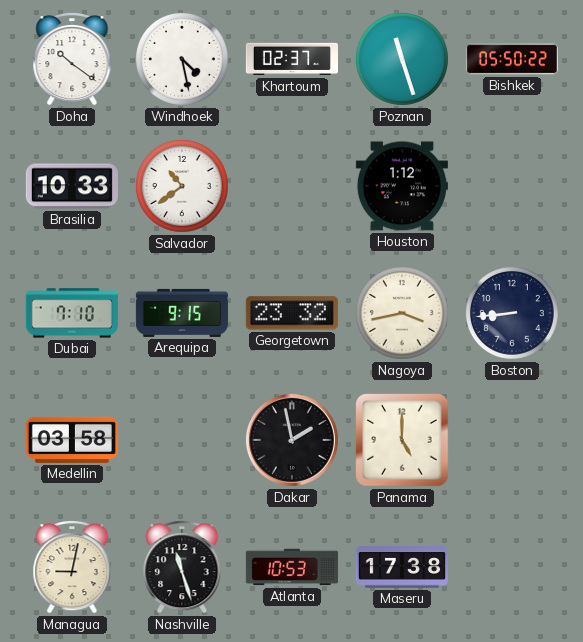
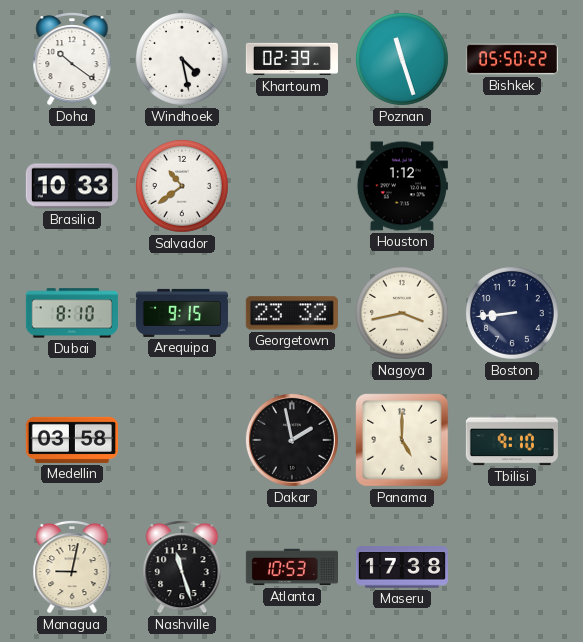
Khartoum: 02:37 -> 02:39 (292, 59)
Dubai: 7:10 -> 8:10 (72, 313)
Tbilisi: none -> 9:10 (512, 440)
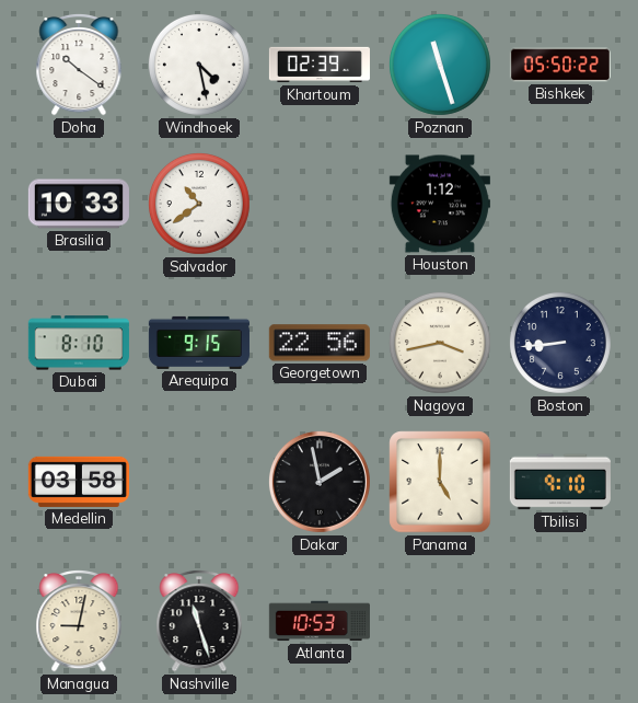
Georgetown: 23:32 -> 22:56 (320, 343)
Maseru: 17:38 -> none (402, 567)
